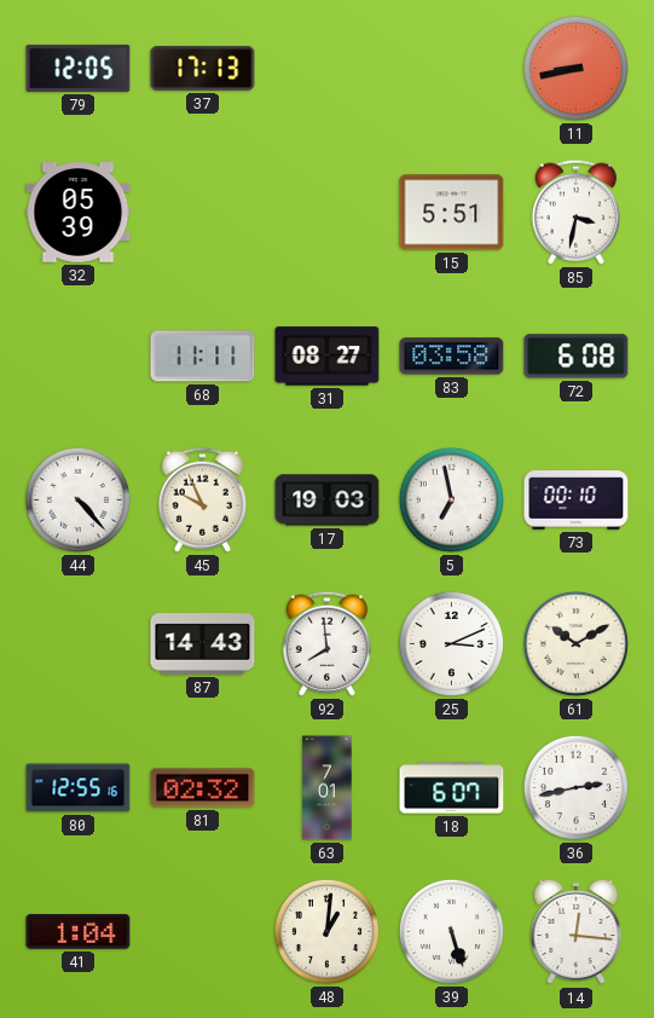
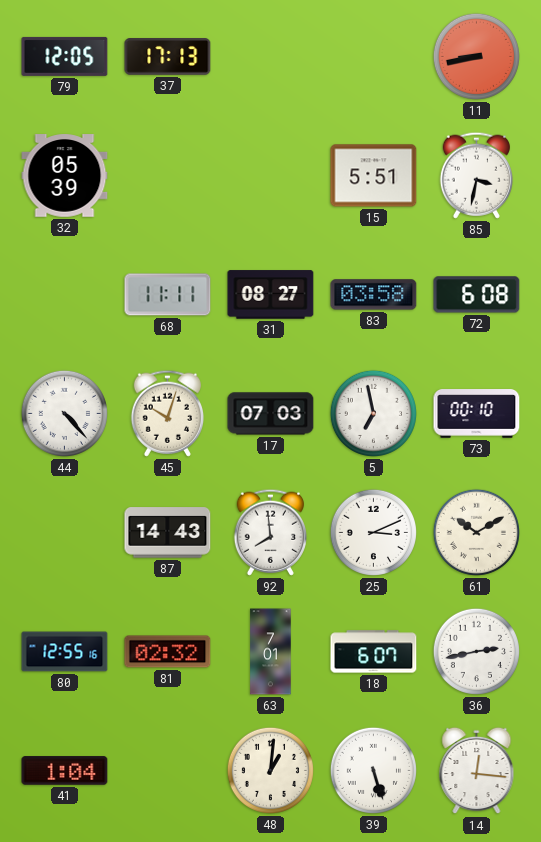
45: 9:56 -> 10:03 (167, 413)
17: 19:03 -> 07:03 (271, 414)
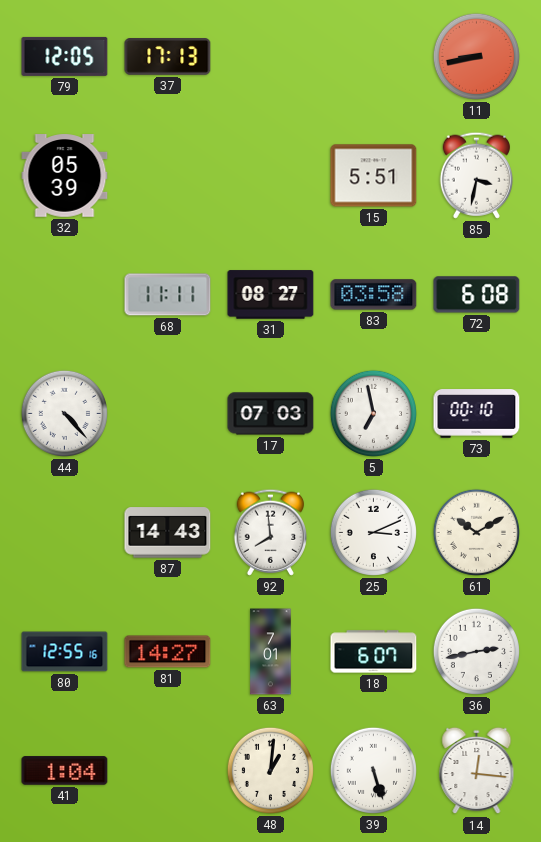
45: 10:03 -> none (167, 413)
81: 02:32 -> 14:27 (168, 652)
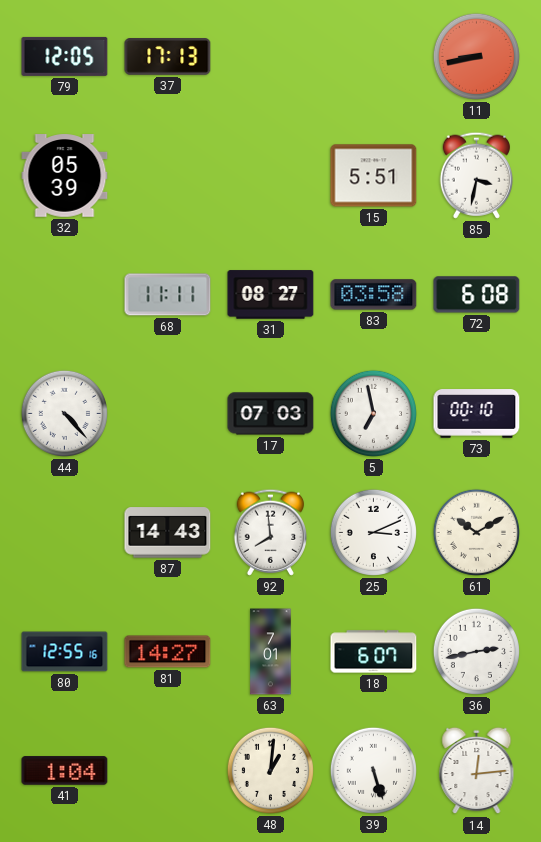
14: 12:16 -> 12:14 (477, 771)
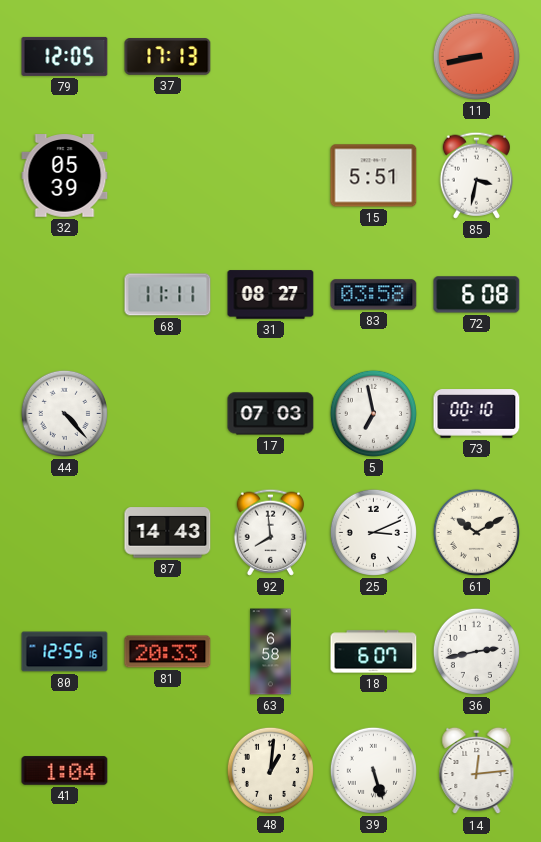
81: 14:27 -> 20:33 (168, 652)
63: 7:01 -> 6:58 (271, 652)
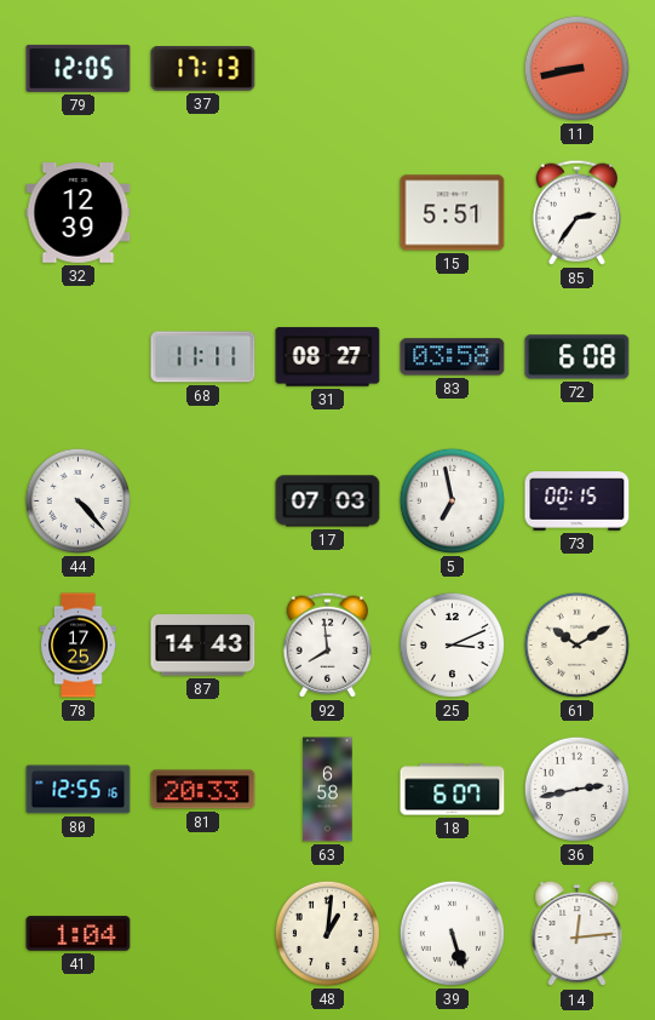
32: 05:39 -> 12:39 (79, 213)
85: 3:32 -> 2:36 (576, 212)
73: 00:10 -> 00:15 (578, 502)
78: none -> 17:25 (77, 646)
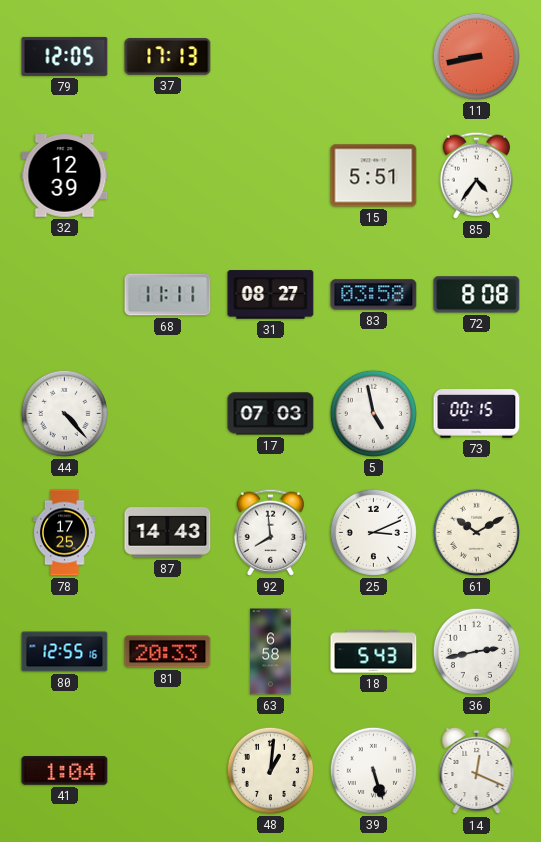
85: 2:36 -> 4:36 (476, 175)
72: 6:08 -> 8:08 (477, 295)
5: 6:58 -> 4:58 (373, 413)
18: 6:07 -> 5:43 (374, 652)
14: 12:14 -> 12:19 (477, 771)
